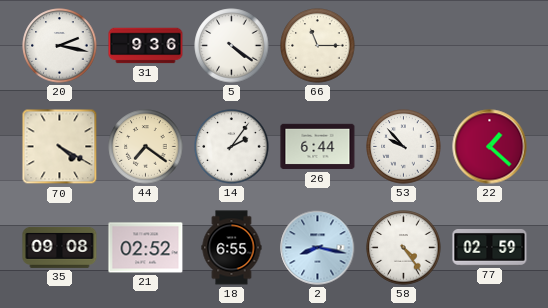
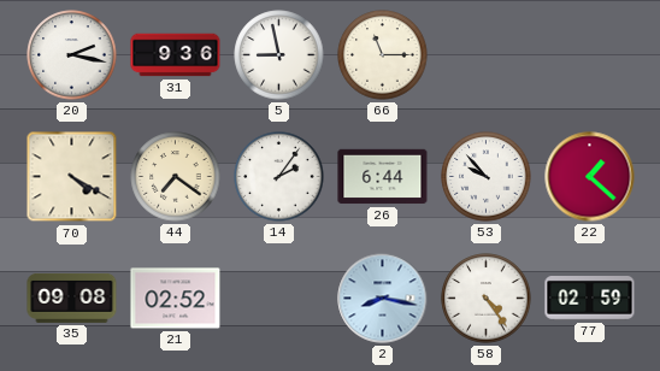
5: 4:21 -> 8:58 (279, 55)
18: 6:55 -> none (232, 248)
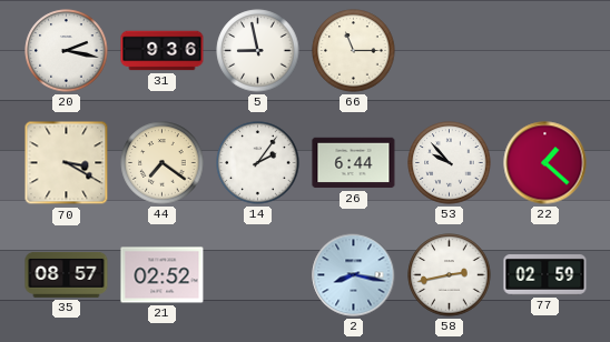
70: 4:20 -> 3:20 (67, 163)
35: 09:08 -> 08:57 (67, 274)
58: 4:24 -> 2:43 (450, 275)
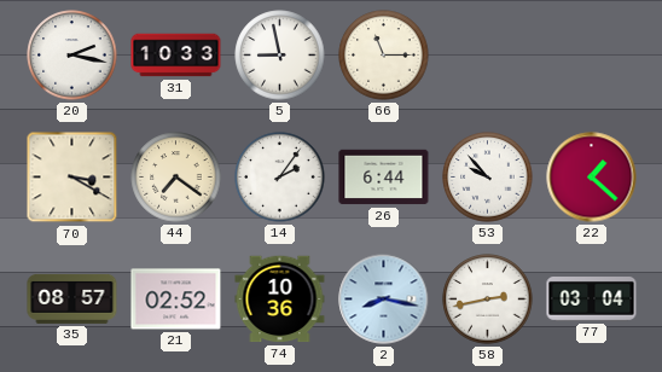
31: 9:36 -> 10:33 (176, 56)
74: none -> 10:36 (280, 300)
77: 02:59 -> 03:04 (592, 300)
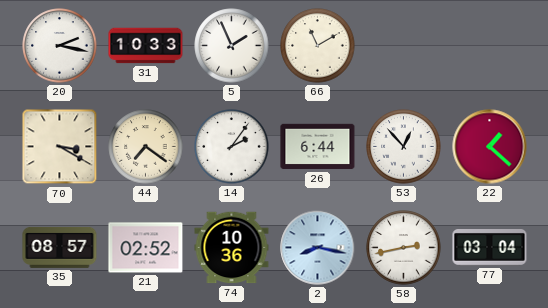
5: 8:58 -> 1:56 (232, 46)
66: 11:15 -> 11:10 (318, 46)
53: 9:53 -> 12:53 (404, 147)
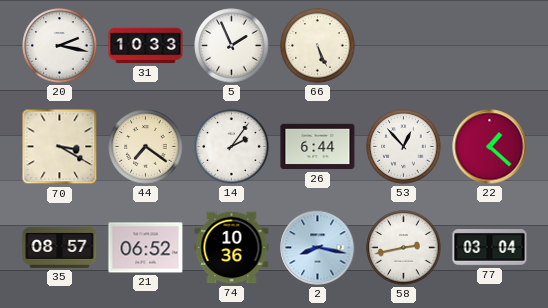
66: 11:10 -> 5:26 (318, 46)
21: 02:52 -> 06:52 (146, 248)
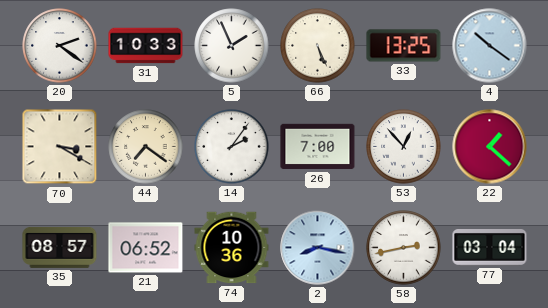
20: 2:17 -> 2:21 (60, 46)
33: none -> 13:25 (404, 46)
4: none -> 10:21 (490, 46)
26: 6:44 -> 7:00 (318, 147)
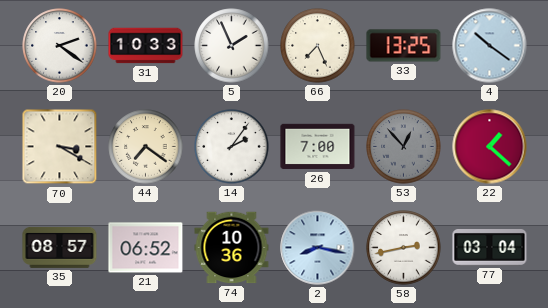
66: 5:26 -> 7:26 (318, 46)
53 dial: white -> grey (404, 147)
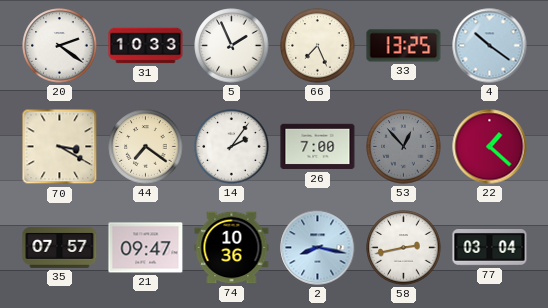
35: 08:57 -> 07:57 (60, 247)
21: 06:52 -> 09:47 (146, 248)
